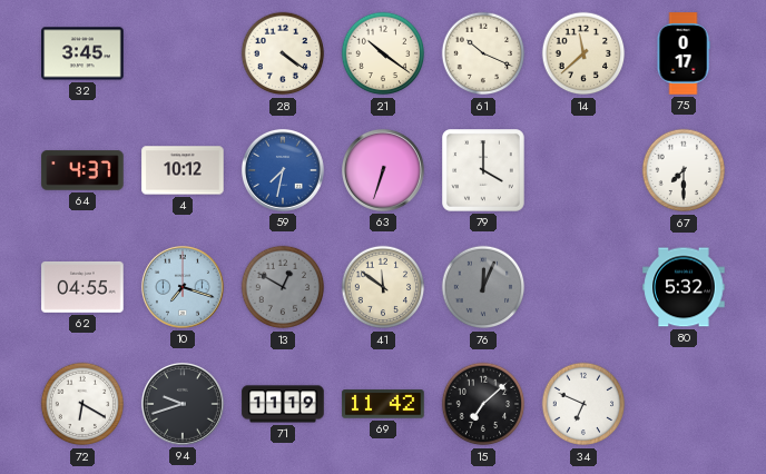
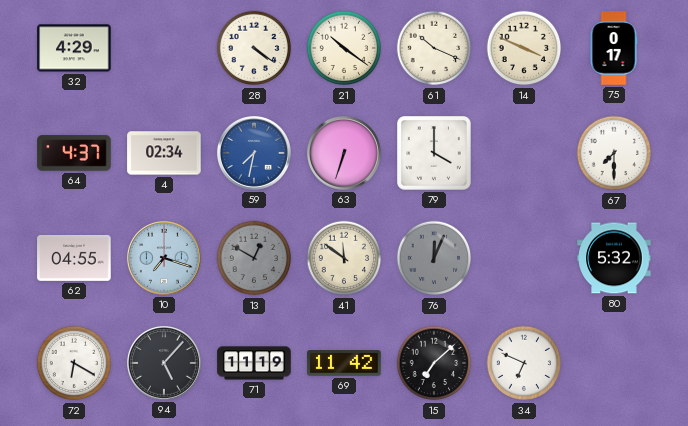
32: 3:45 -> 4:29 (74, 48)
14: 11:38 -> 3:49 (524, 48)
4: 10:12 -> 02:34 (164, 153)
94: 9:42 -> 5:07 (164, 363)
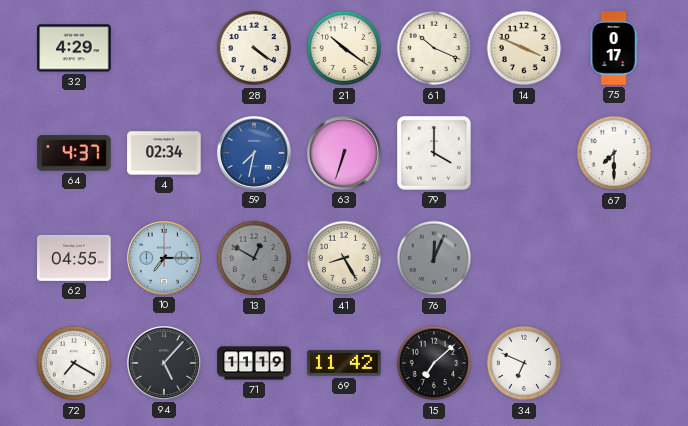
10: 7:18 -> 7:15 (164, 258)
41: 11:51 -> 8:25 (344, 258)
80: 5:32 -> none (614, 258)
72: 6:20 -> 7:20 (74, 363)
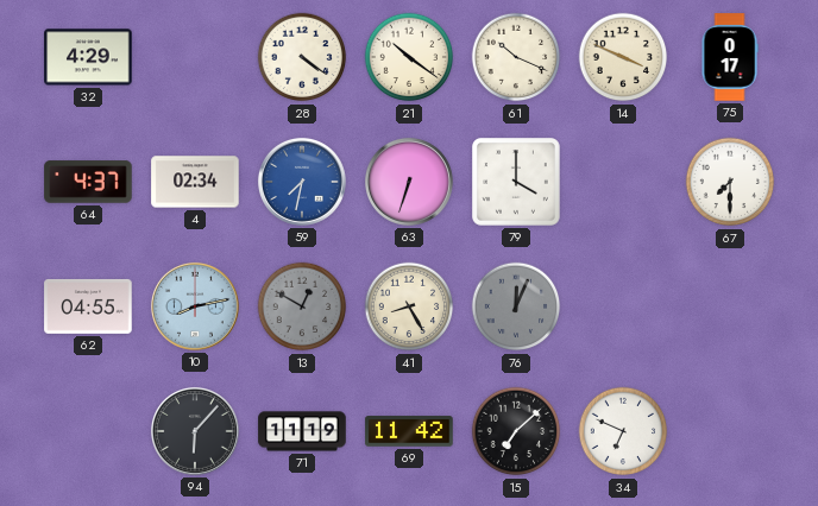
10: 7:15 -> 8:13 (195, 306)
72: 7:20 -> none (74, 363)
94: 5:07 -> 6:07 (195, 431)
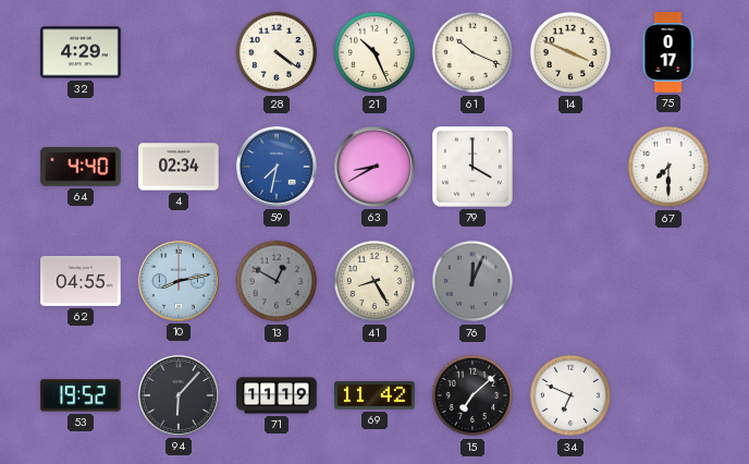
21: 10:21 -> 10:26 (374, 52)
64: 4:37 -> 4:40 (81, 167)
63: 6:33 -> 8:40 (374, 167)
53: none -> 19:52 (81, 395)
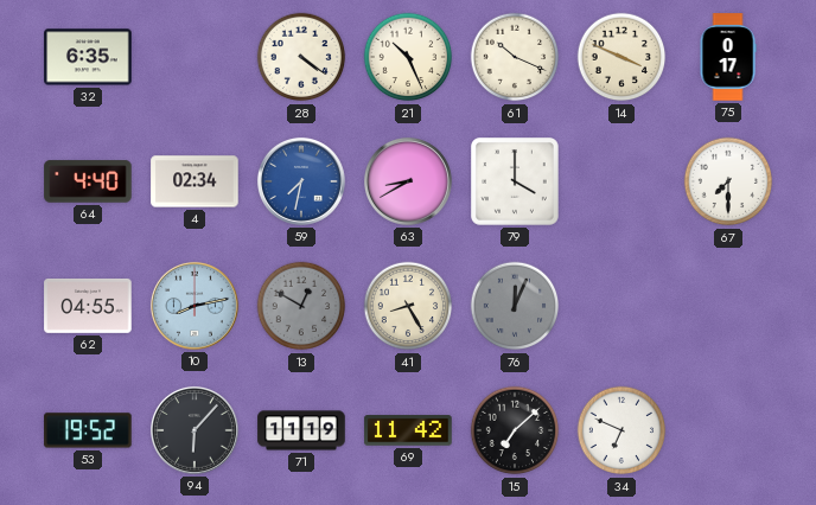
32: 4:29 -> 6:35 (88, 57)
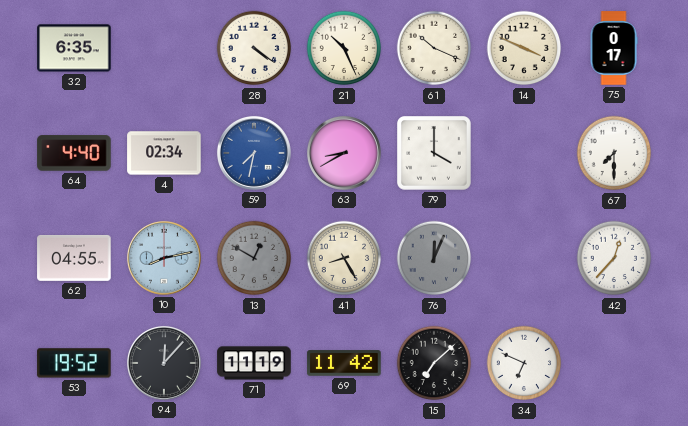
42: none -> 12:37 (614, 258)
94: 6:07 -> 12:07 (164, 363)
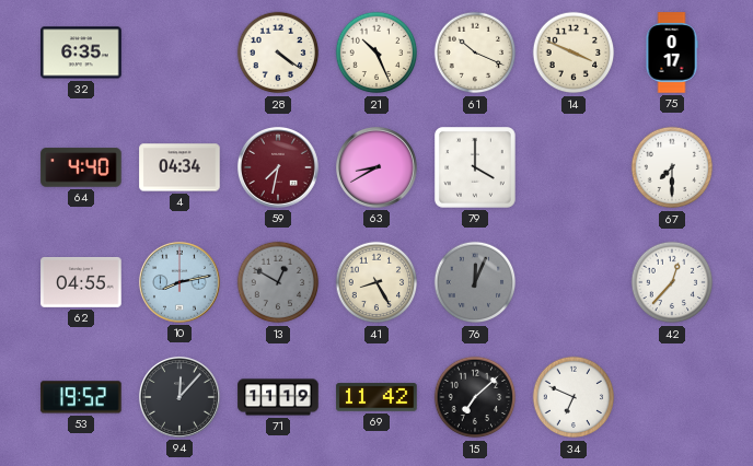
4: 02:34 -> 04:34 (179, 167)
59 dial: blue -> burgundy (278, 167)
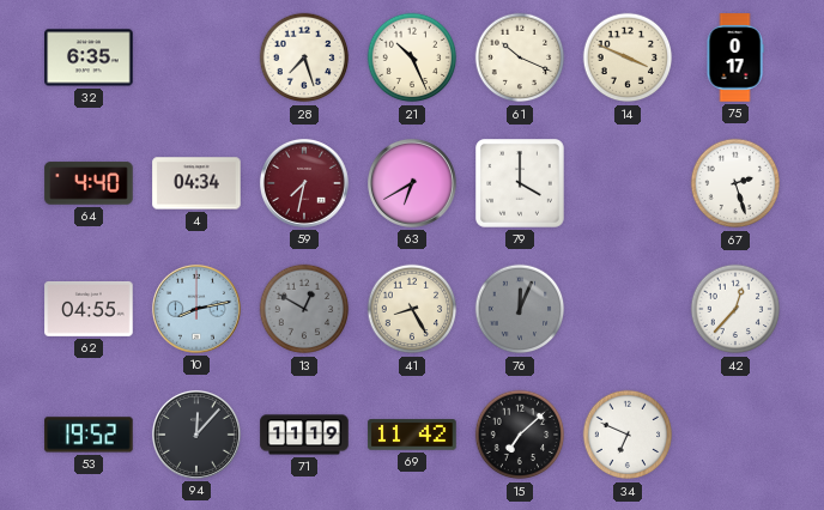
28: 4:21 -> 7:27 (304, 57)
63: 8:40 -> 6:40 (412, 183)
67: 7:30 -> 2:27 (735, 183)
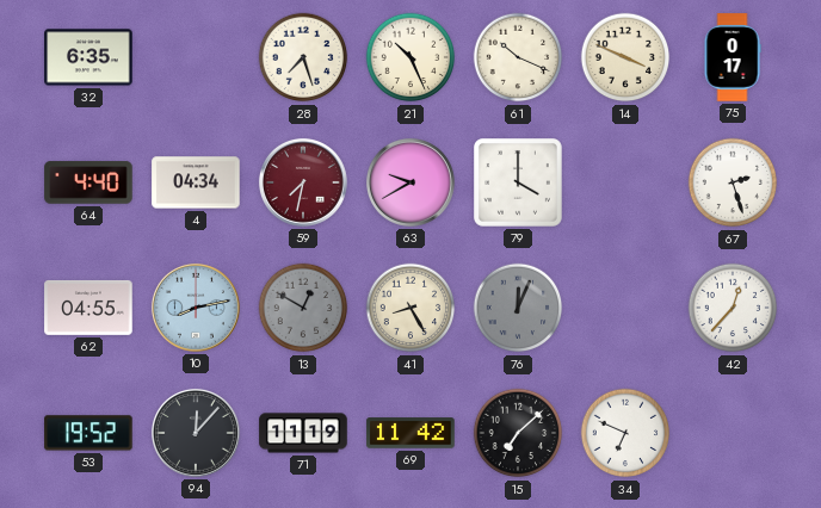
63: 6:40 -> 9:40 (410, 182)
